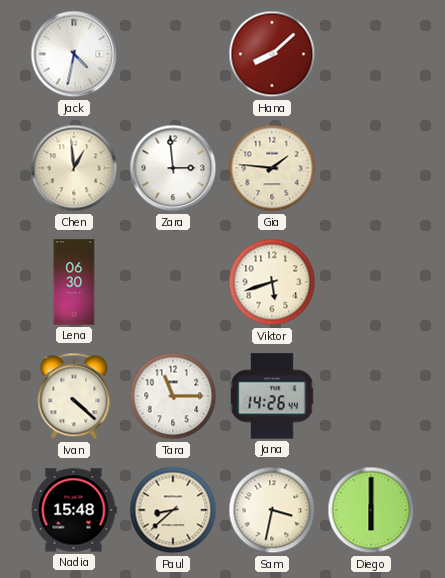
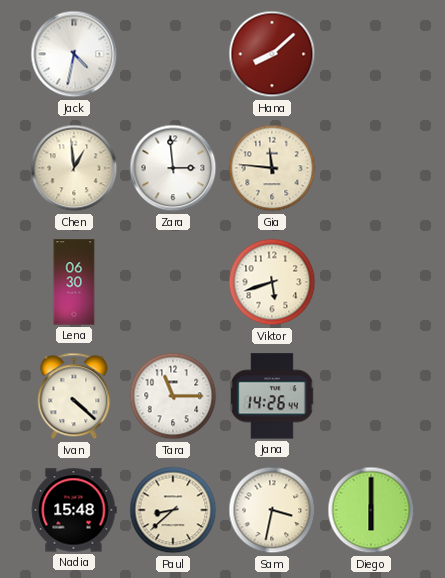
Gia: 1:46 -> 11:46 (272, 168)
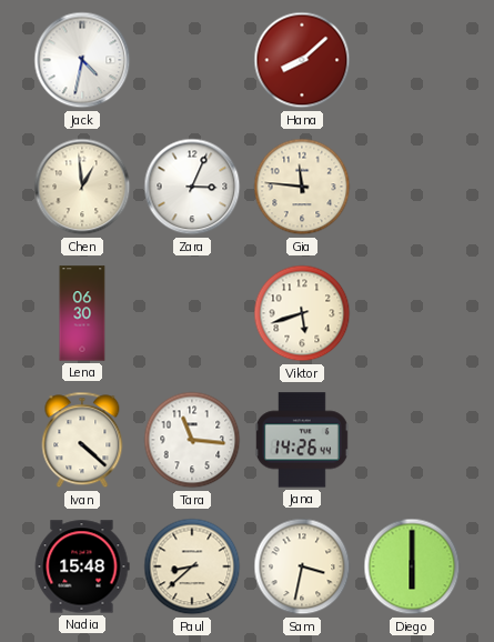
Zara: 2:59 -> 3:04 (192, 187)
Tara: 11:15 -> 11:16 (192, 440)
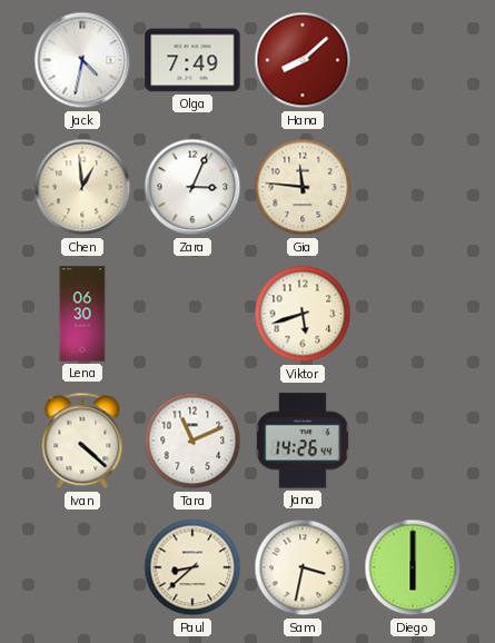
Olga: none -> 7:49 (192, 60)
Tara: 11:16 -> 11:11 (192, 441)
Nadia: 15:48 -> none (82, 566)
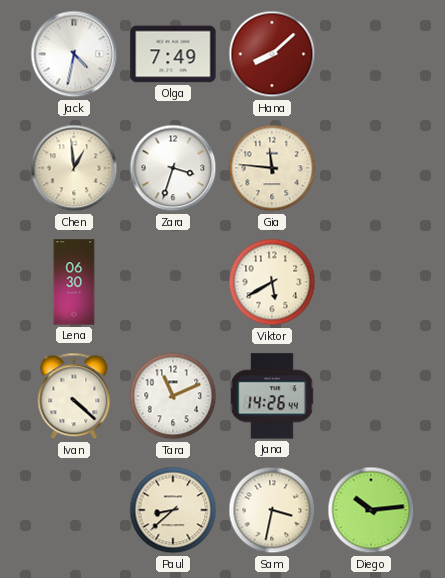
Zara: 3:04 -> 3:33 (173, 168)
Viktor: 5:42 -> 5:40 (272, 282)
Diego: 6:00 -> 10:14 (371, 510)
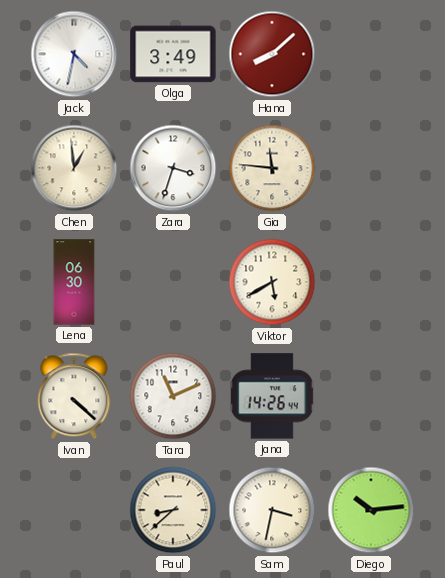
Olga: 7:49 -> 3:49 (173, 54)
